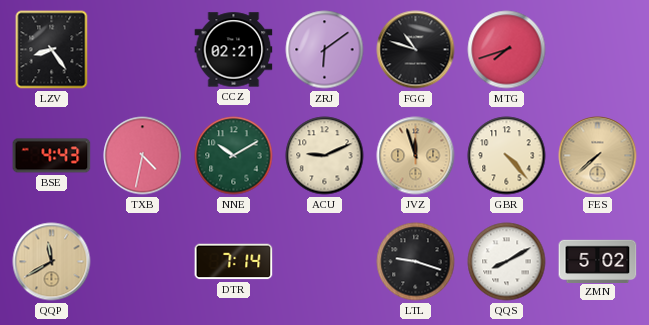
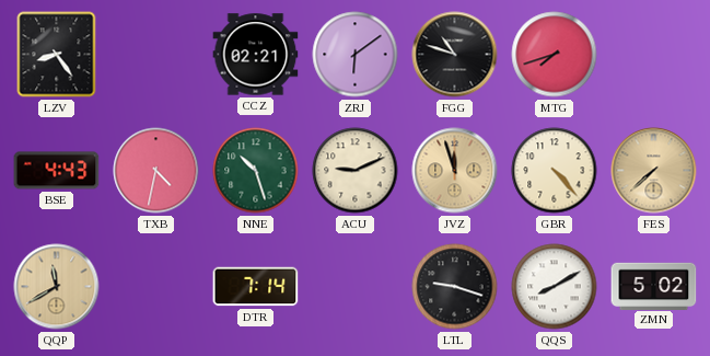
NNE: 10:10 -> 10:27 (256, 171)
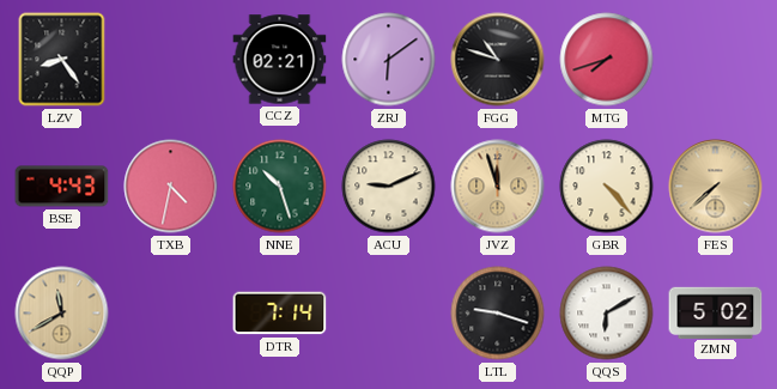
QQS: 8:10 -> 6:10 (607, 314)
